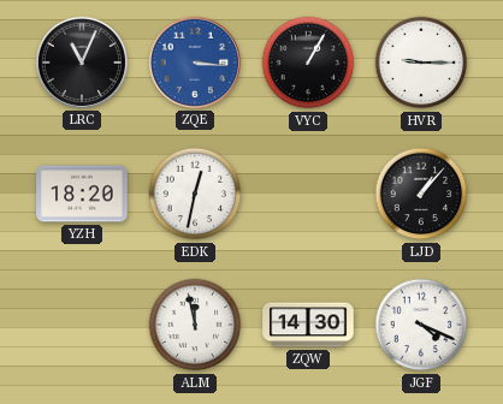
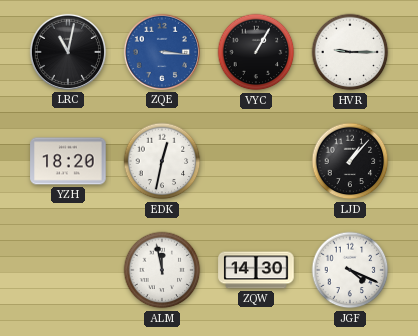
LRC: 11:04 -> 11:02 (68, 52)
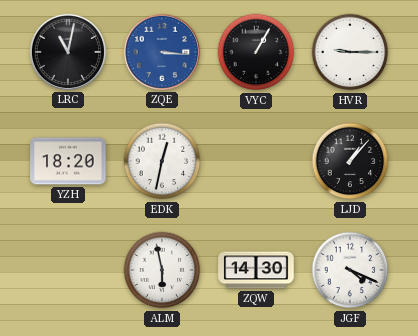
ALM: 11:58 -> 5:58 (162, 270)
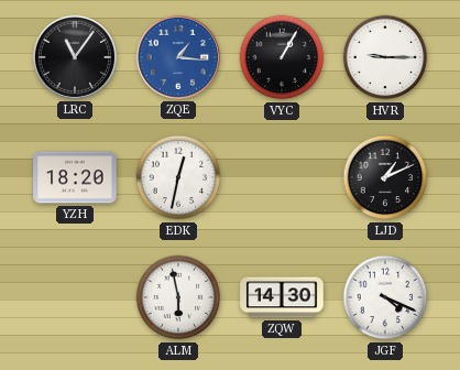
LRC: 11:02 -> 11:06 (75, 57)
ZQE: 3:16 -> 1:16 (178, 57)
LJD: 1:07 -> 1:11 (385, 177)
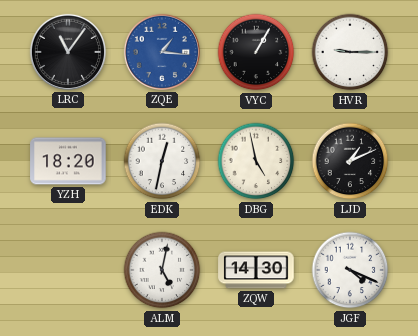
DBG: none -> 4:58 (256, 161)
ALM: 5:58 -> 5:02 (162, 270)
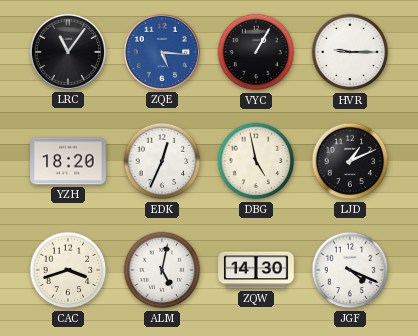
ZQE: 1:16 -> 5:16 (162, 52)
EDK: 12:32 -> 12:34 (162, 161)
CAC: none -> 3:42 (68, 270)
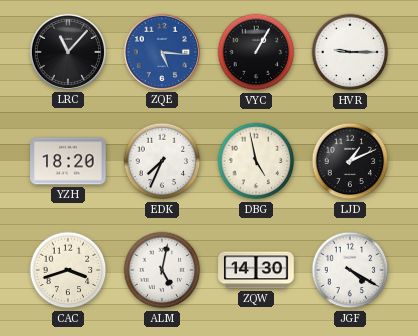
LRC: 11:06 -> 11:07 (68, 52)
EDK: 12:34 -> 7:34 (162, 161)
JGF: 4:19 -> 4:20 (350, 270)
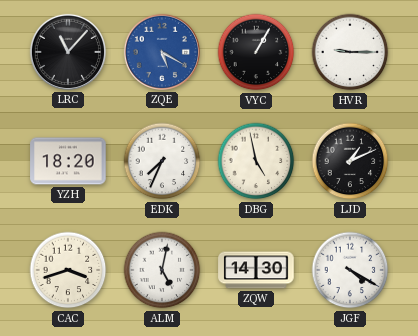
ZQE: 5:16 -> 5:20 (162, 52)
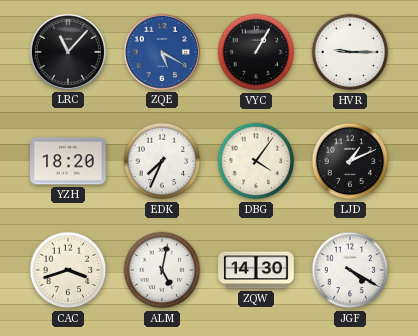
DBG: 4:58 -> 4:06 (256, 161)
